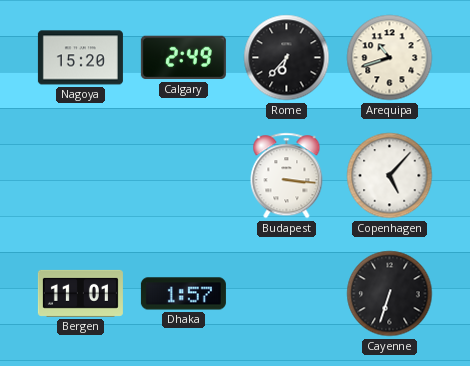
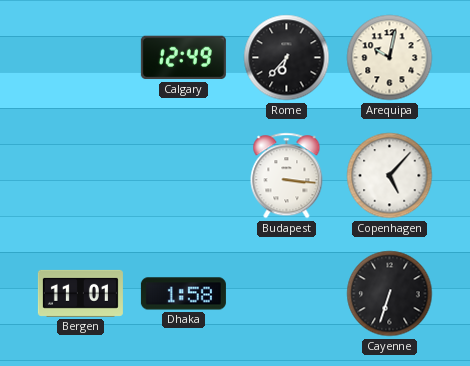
Nagoya: 15:20 -> none (80, 58)
Calgary: 2:49 -> 12:49 (183, 58)
Arequipa: 10:42 -> 10:02 (390, 58)
Dhaka: 1:57 -> 1:58 (183, 294)
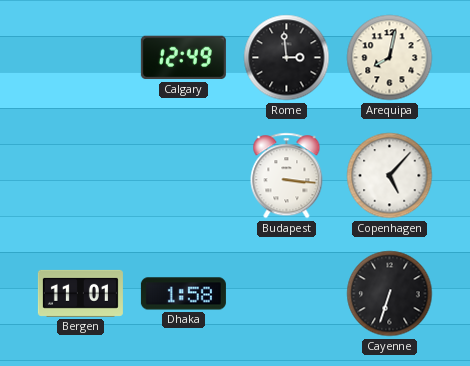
Rome: 6:37 -> 2:59 (287, 58)
Arequipa: 10:02 -> 8:02 (390, 58)
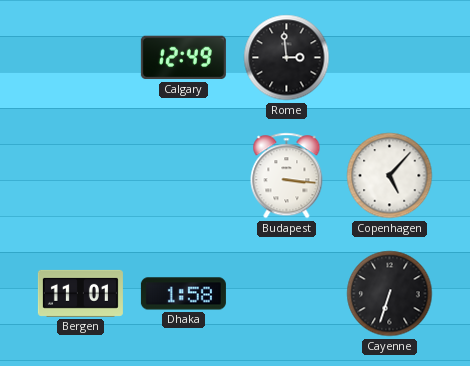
Arequipa: 8:02 -> none (390, 58)
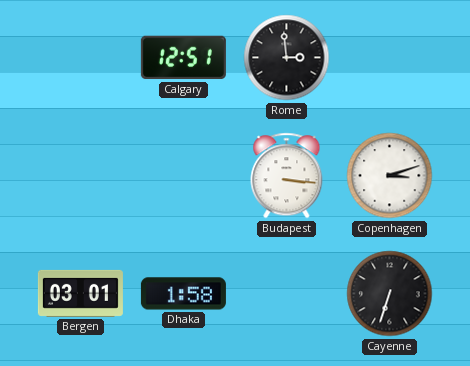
Calgary: 12:49 -> 12:51 (183, 58)
Copenhagen: 5:07 -> 3:12 (390, 176)
Bergen: 11:01 -> 03:01 (80, 293)
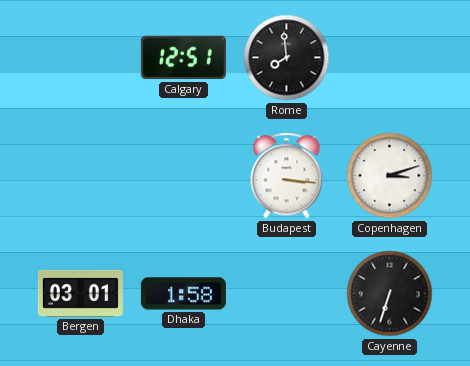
Rome: 2:59 -> 7:59 (287, 58)
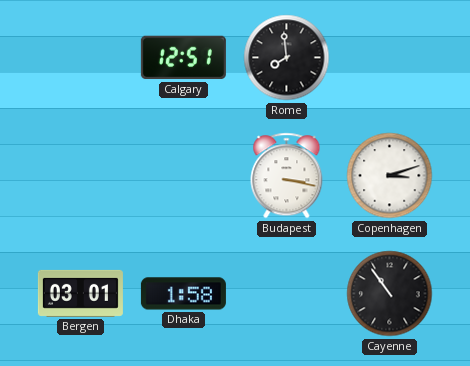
Budapest: 3:16 -> 3:17 (287, 176)
Cayenne: 6:33 -> 10:54 (390, 294)
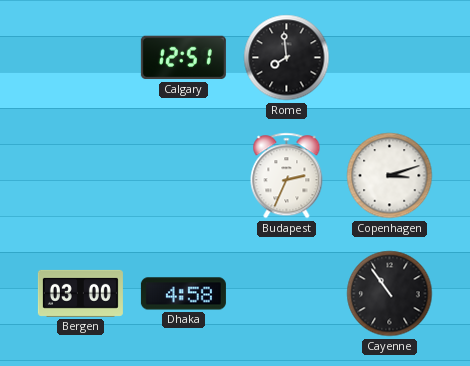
Budapest: 3:17 -> 2:34 (287, 176)
Bergen: 03:01 -> 03:00 (80, 293)
Dhaka: 1:58 -> 4:58 (183, 294)
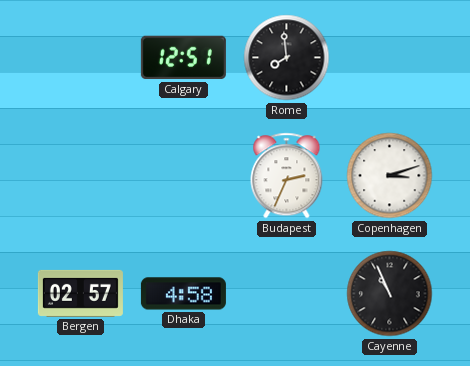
Bergen: 03:00 -> 02:57 (80, 293)
Cayenne: 10:54 -> 10:56 (390, 294)
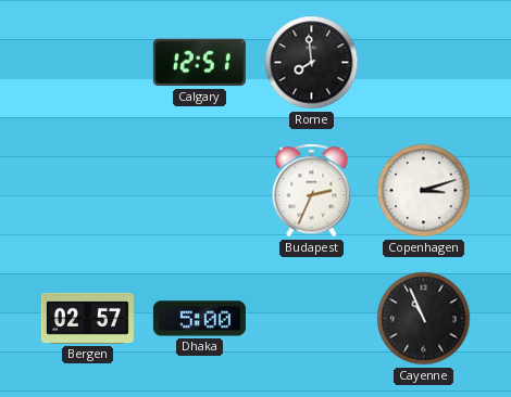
Dhaka: 4:58 -> 5:00 (199, 319)
